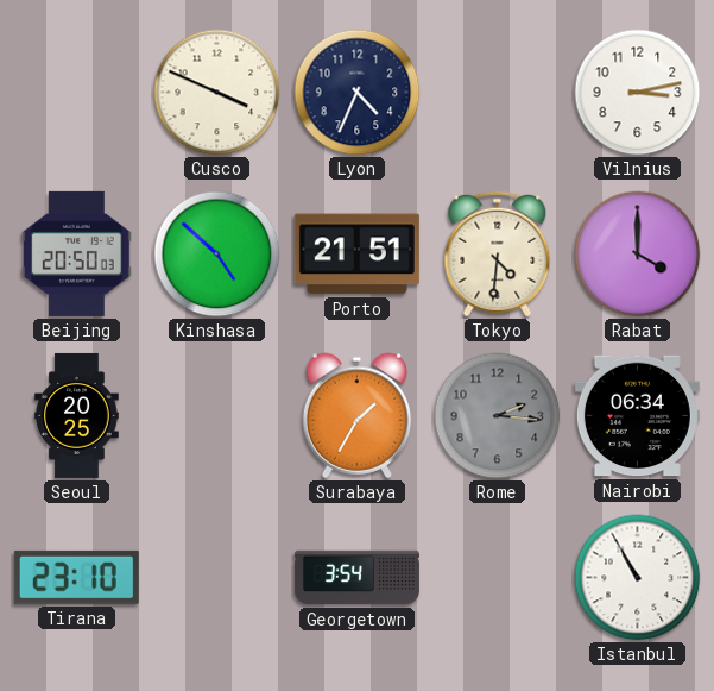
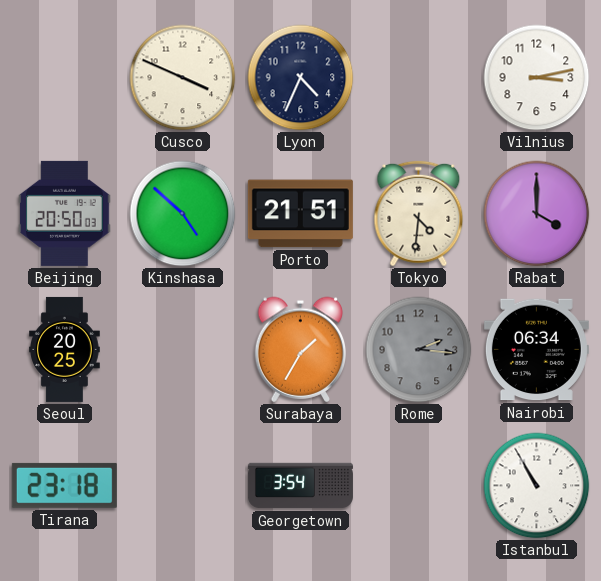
Tirana: 23:10 -> 23:18 (64, 485)
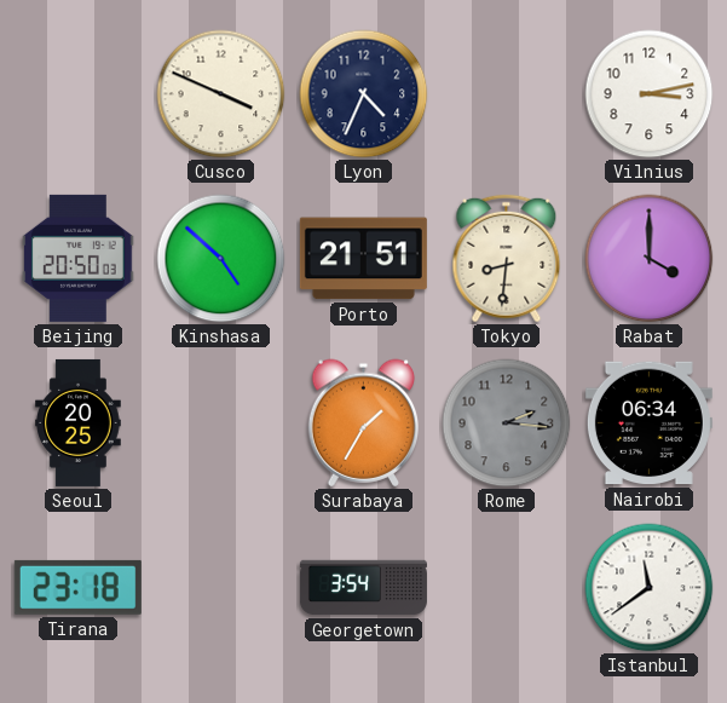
Tokyo: 4:31 -> 8:31 (507, 259)
Istanbul: 10:55 -> 11:39 (650, 588)
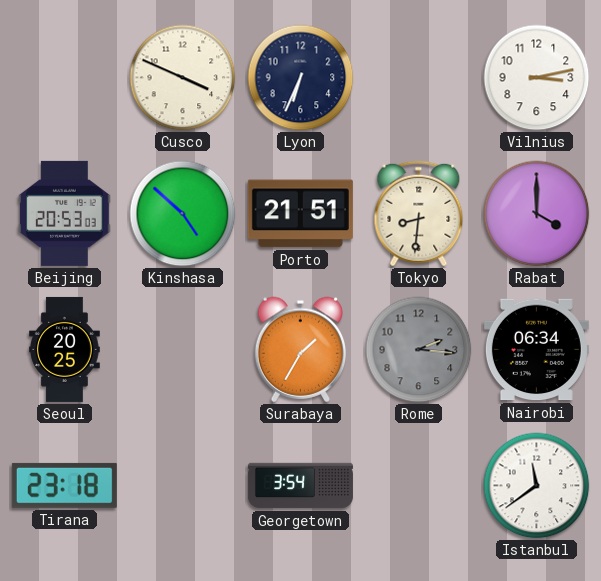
Lyon: 4:34 -> 6:34 (301, 78)
Beijing: 20:50 -> 20:53 (65, 213)
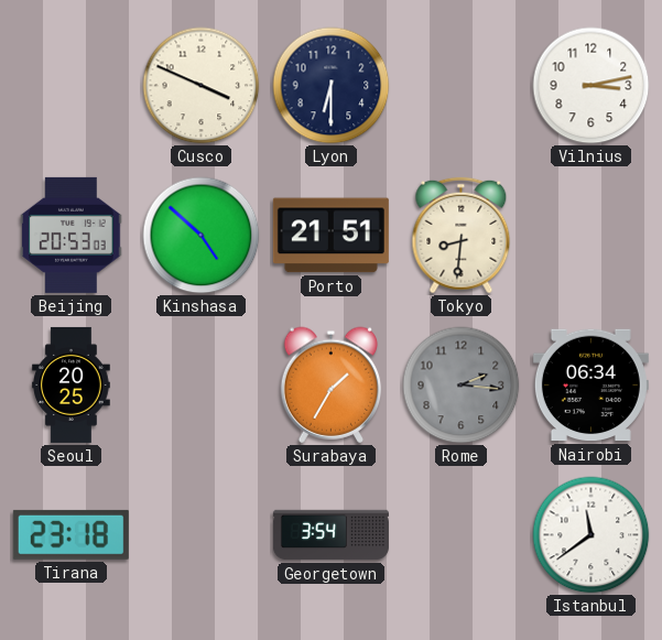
Lyon: 6:34 -> 6:30 (332, 86)
Rabat: 4:00 -> none (537, 214)
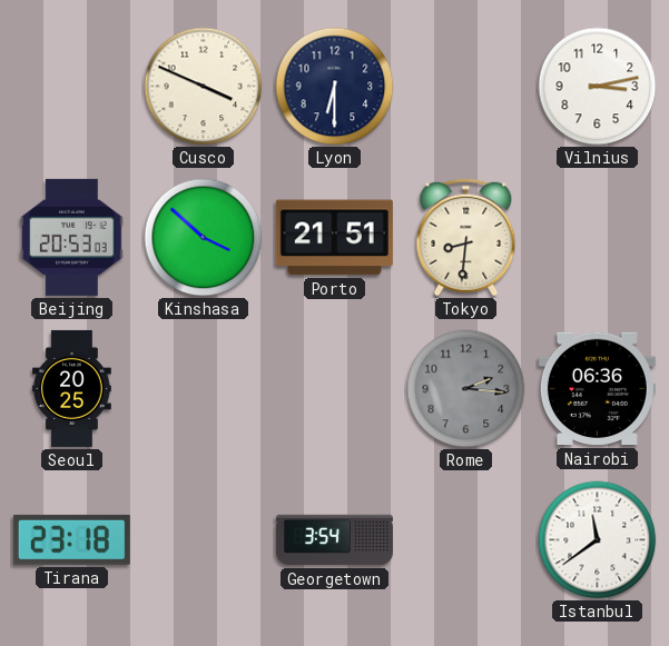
Kinshasa: 4:52 -> 3:52 (204, 238)
Surabaya: 1:35 -> none (332, 384)
Nairobi: 06:34 -> 06:36 (597, 389)
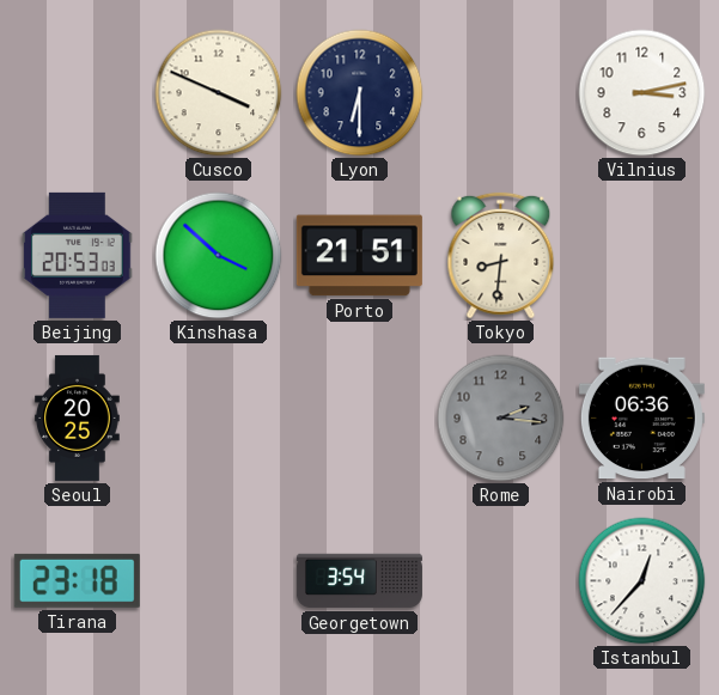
Istanbul: 11:39 -> 12:37 (642, 581)
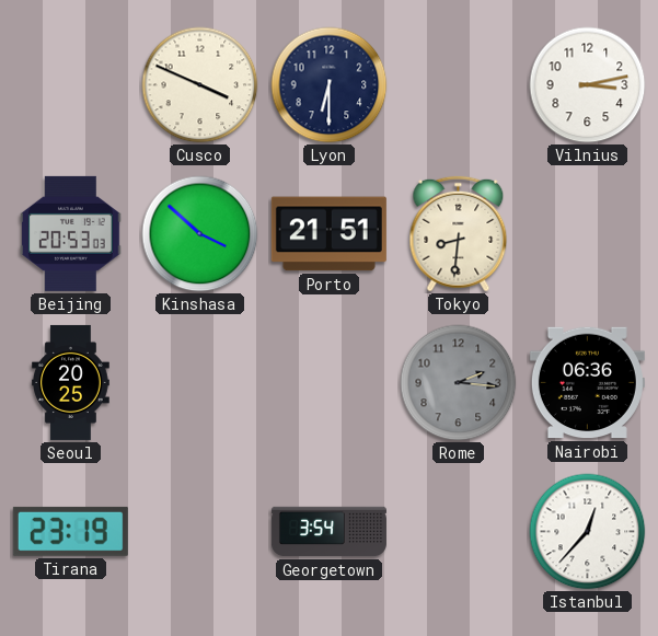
Tirana: 23:18 -> 23:19 (70, 531)
